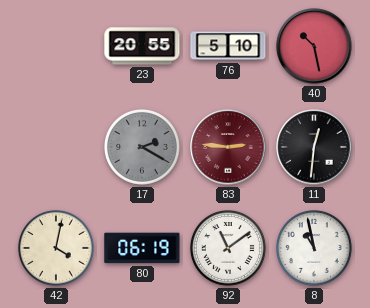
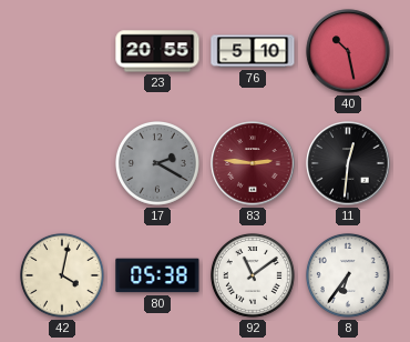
80: 06:19 -> 05:38 (157, 275)
8: 10:58 -> 6:36 (349, 276)
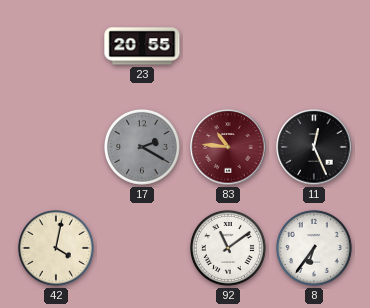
76: 5:10 -> none (253, 51)
40: 10:28 -> none (348, 51)
83: 2:46 -> 10:46 (228, 147)
11: 12:31 -> 12:26 (314, 147)
80: 05:38 -> none (157, 275)
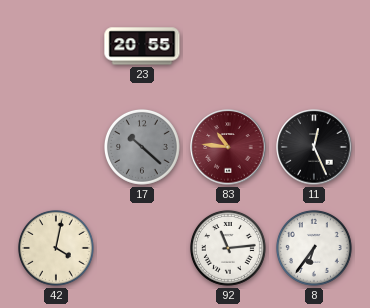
17: 2:20 -> 10:22 (143, 148)
92: 11:09 -> 11:14 (229, 249)
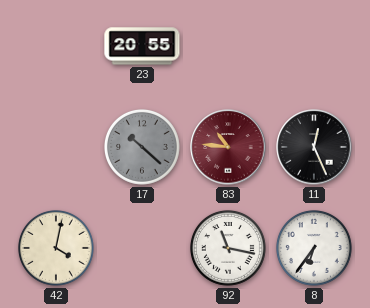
92: 11:14 -> 11:17 (229, 249)
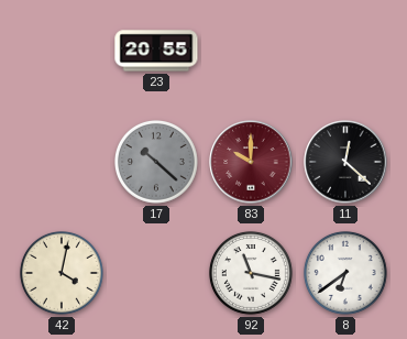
83: 10:46 -> 10:00 (251, 162)
11: 12:26 -> 12:22 (345, 162)
8: 6:36 -> 6:39 (346, 274)
